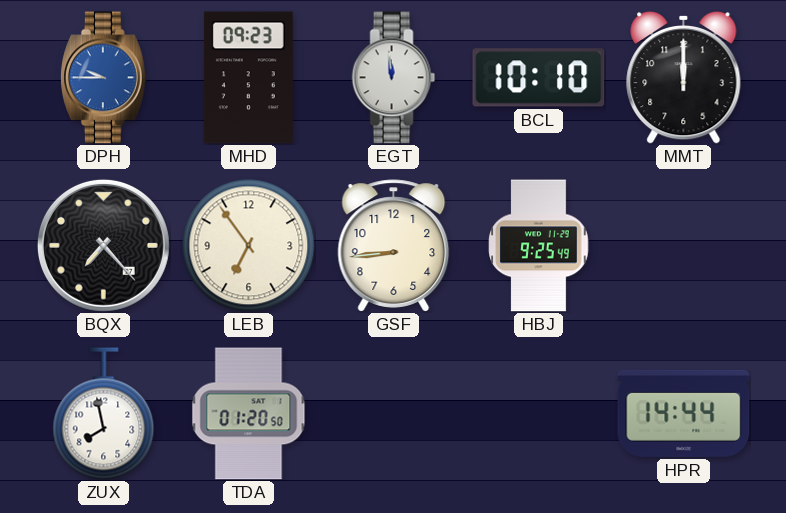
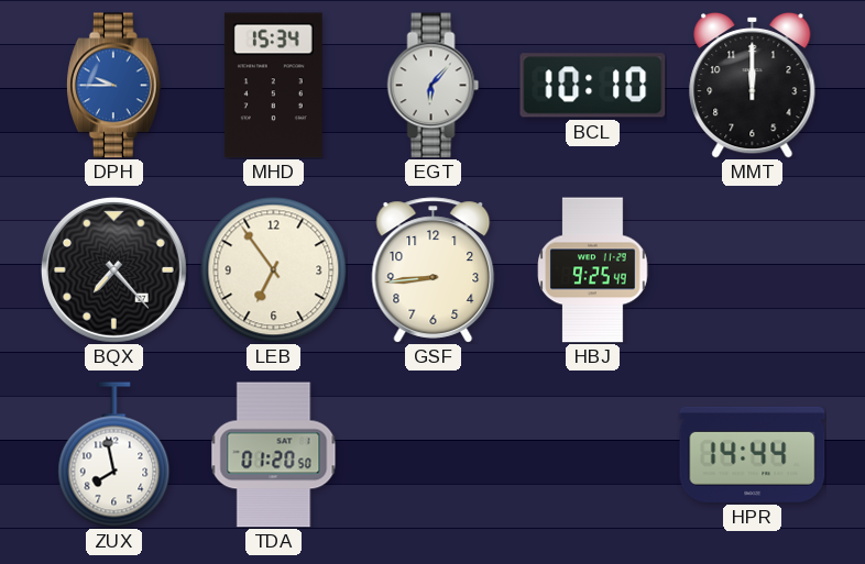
MHD: 09:23 -> 15:34 (273, 86)
EGT: 11:59 -> 6:07 (434, 86)
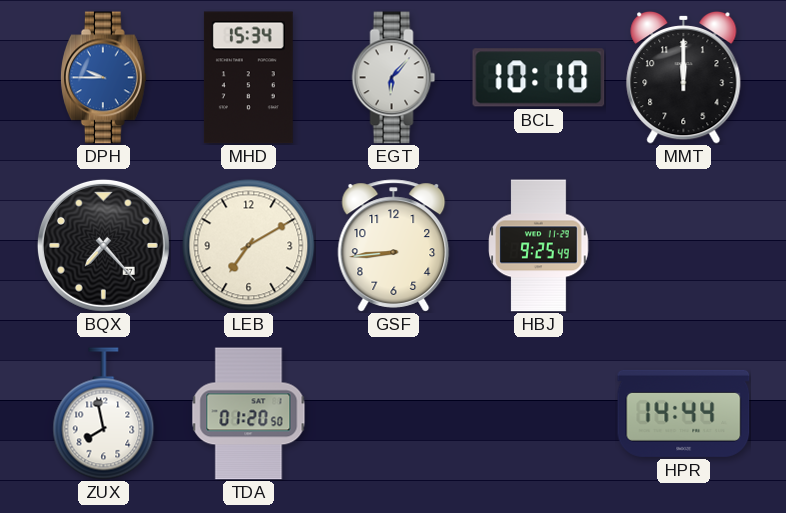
LEB: 6:54 -> 7:10 (249, 246)
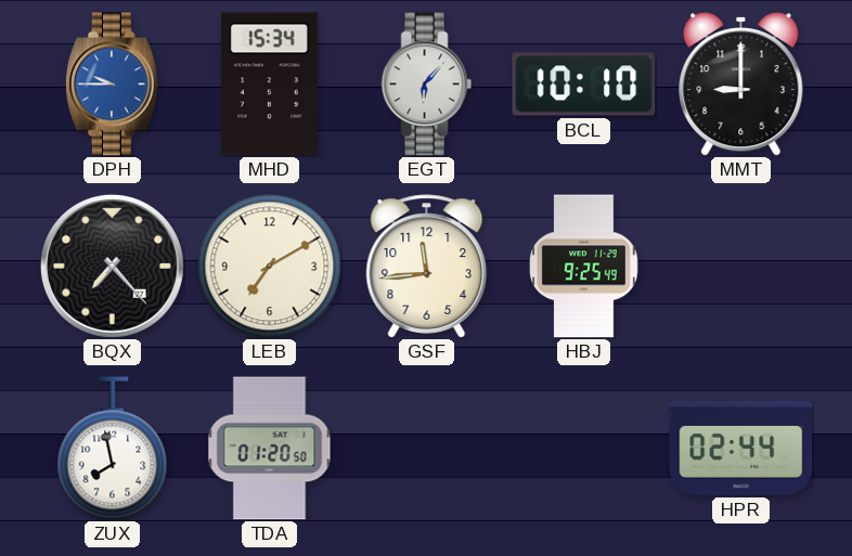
MMT: 12:00 -> 9:00 (741, 83)
GSF: 8:44 -> 11:44 (427, 267)
HPR: 14:44 -> 02:44 (741, 448)
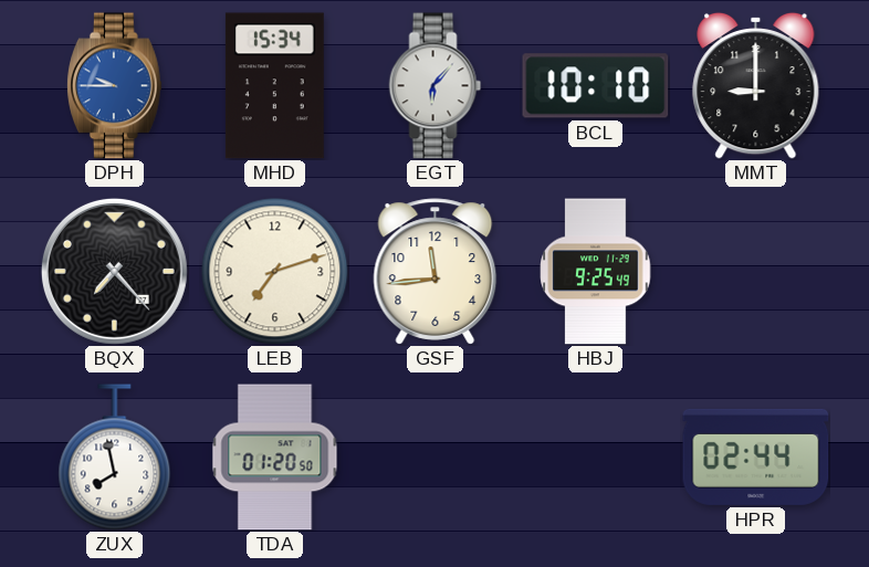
LEB: 7:10 -> 7:12 (275, 272)
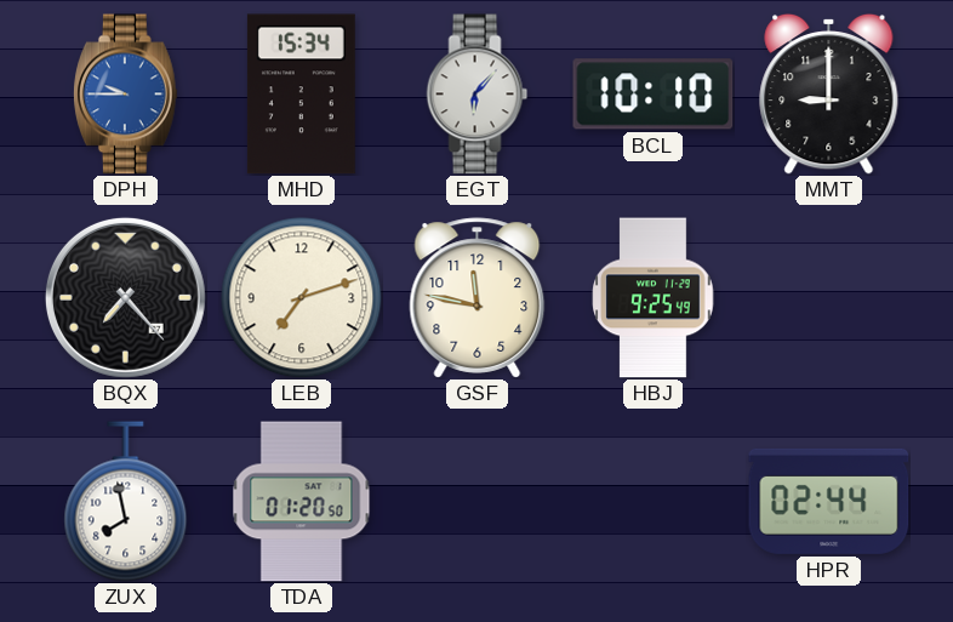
GSF: 11:44 -> 11:47 (478, 298)
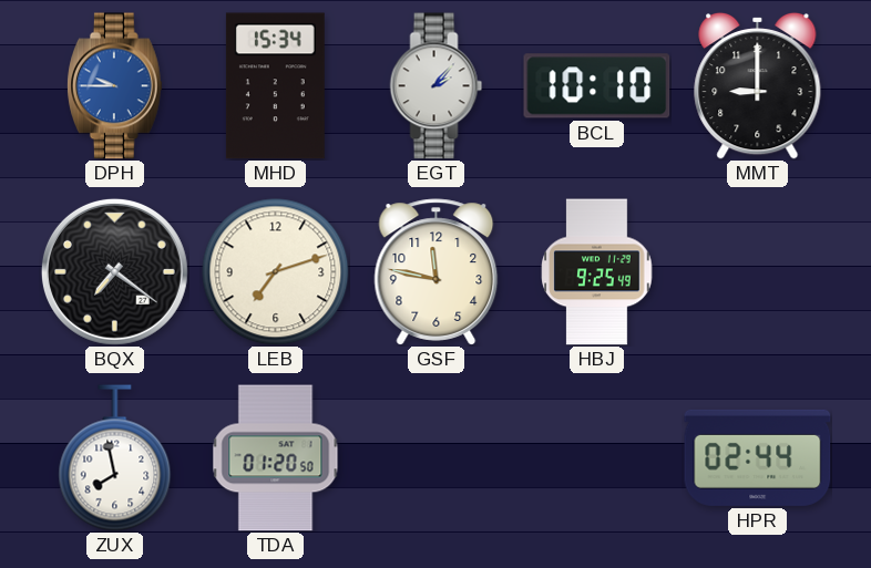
EGT: 6:07 -> 2:07 (437, 86)
BQX: 7:23 -> 7:21 (114, 271)
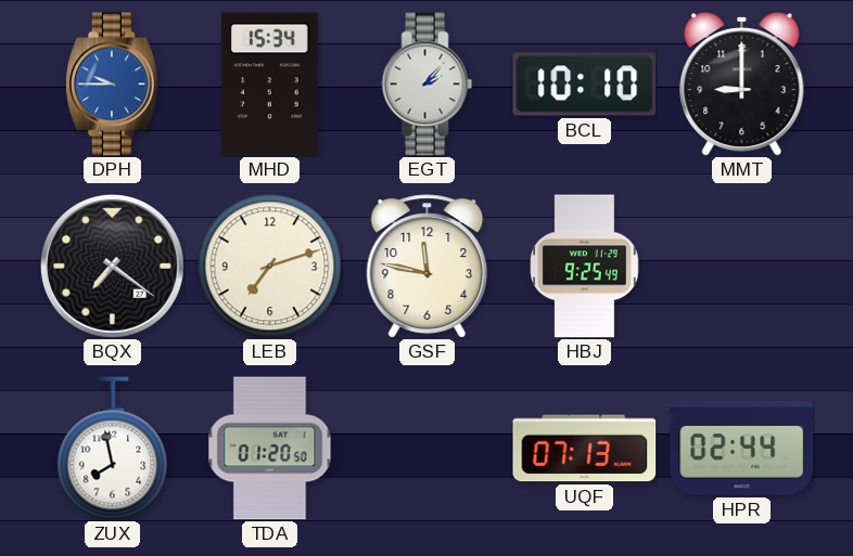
UQF: none -> 07:13 (585, 449)
